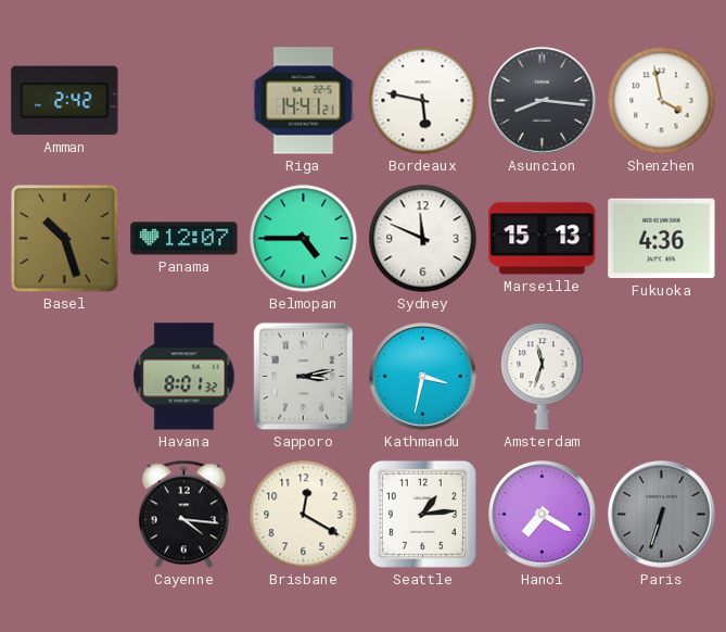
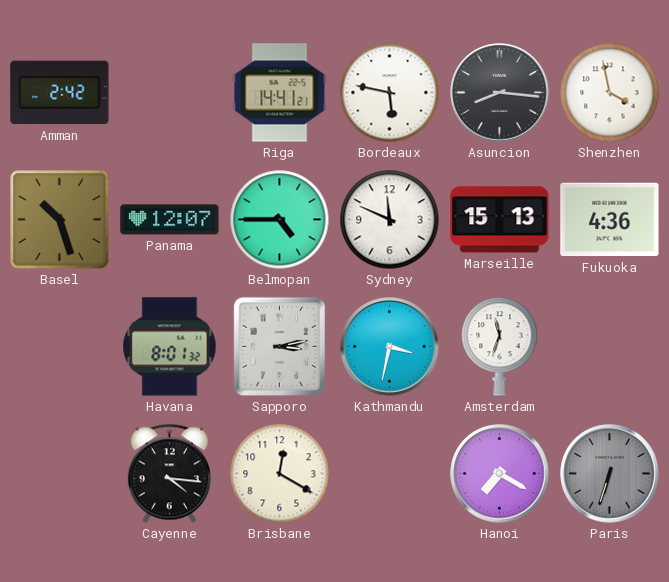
Seattle: 1:14 -> none (422, 514)
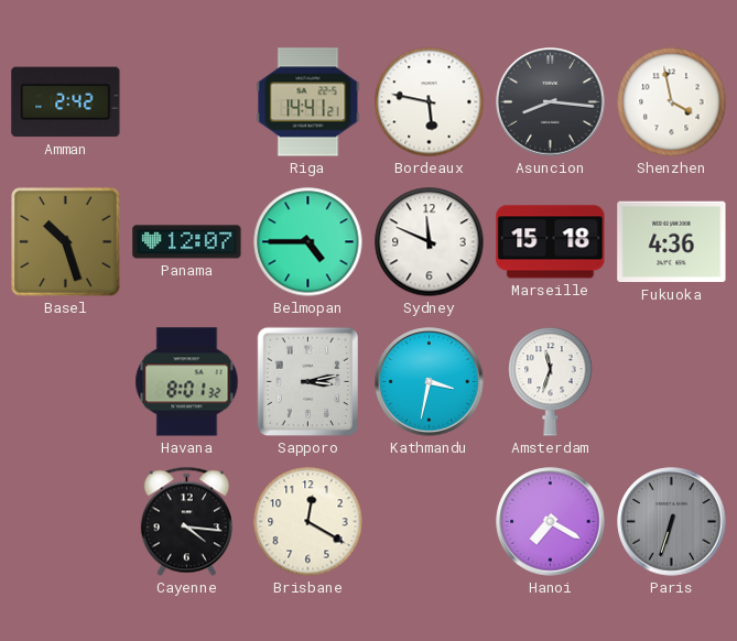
Marseille: 15:13 -> 15:18 (551, 242)
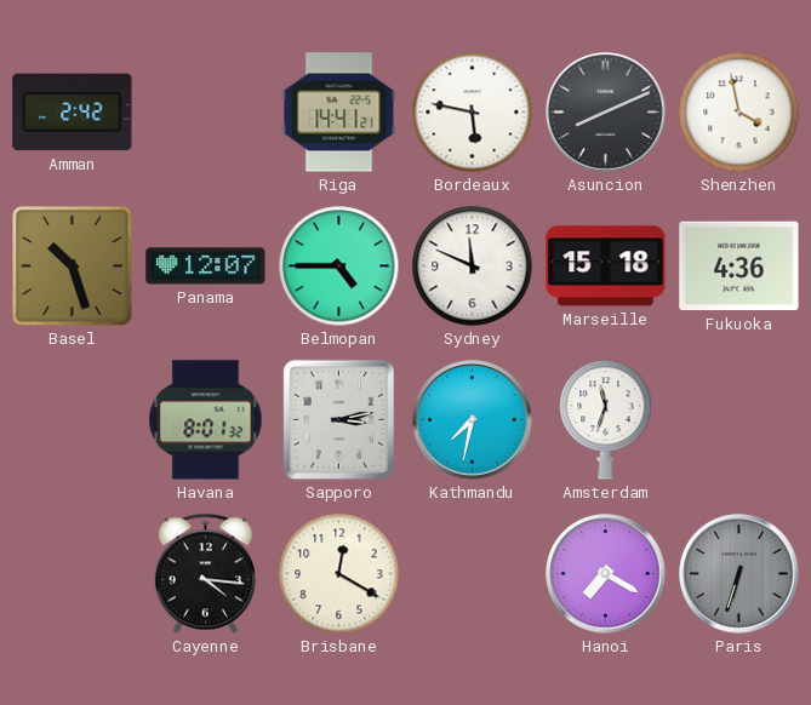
Asuncion: 8:16 -> 8:11 (606, 113)
Kathmandu: 3:32 -> 7:32 (473, 420)
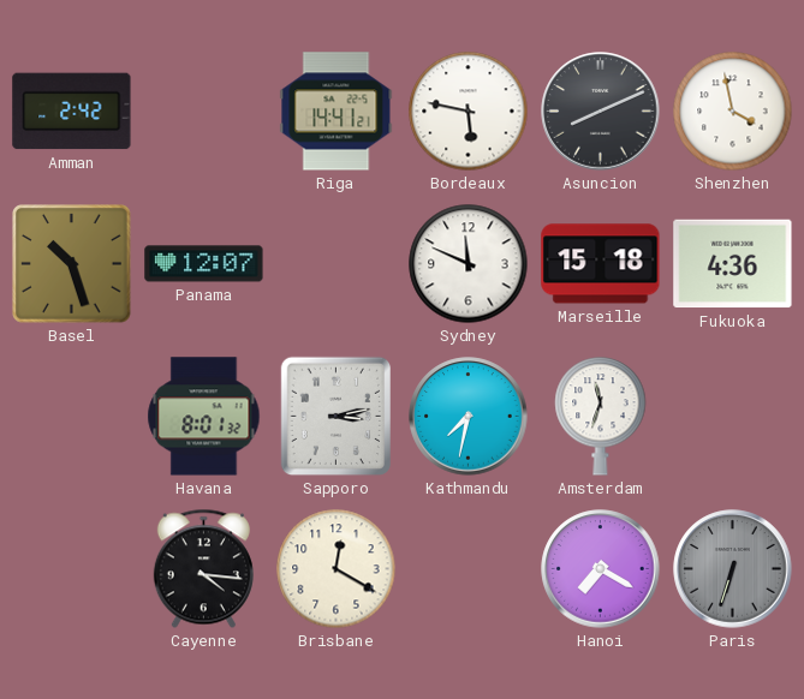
Belmopan: 4:45 -> none (339, 266)
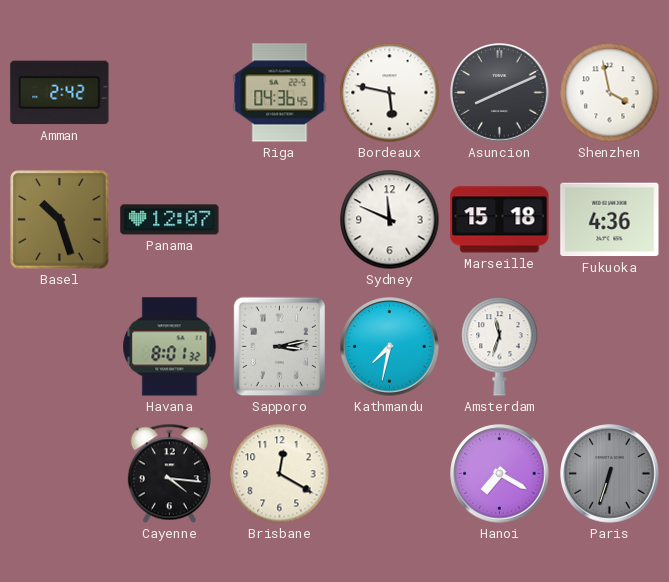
Riga: 14:41 -> 04:36 (280, 93)
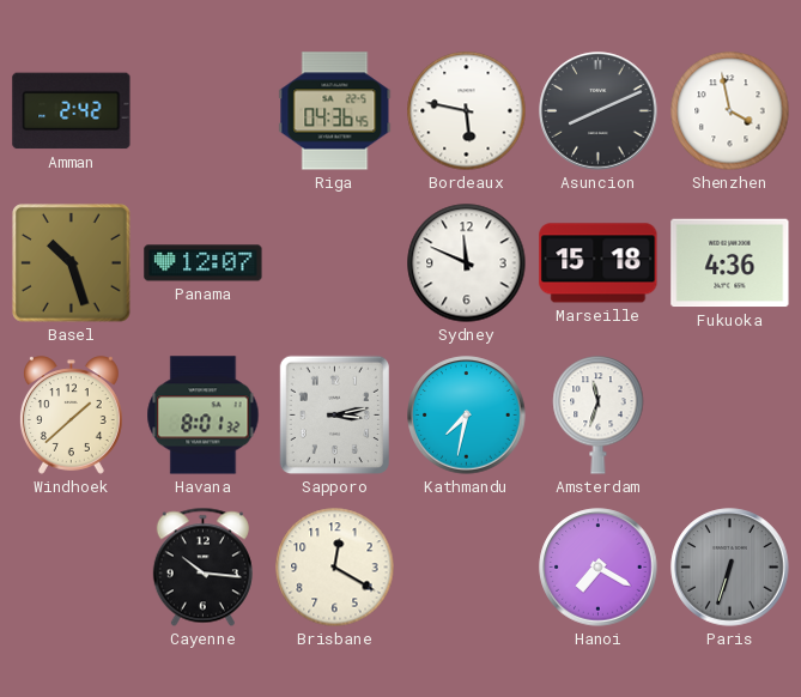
Windhoek: none -> 1:38 (71, 416)
Cayenne: 4:16 -> 10:16 (202, 568)
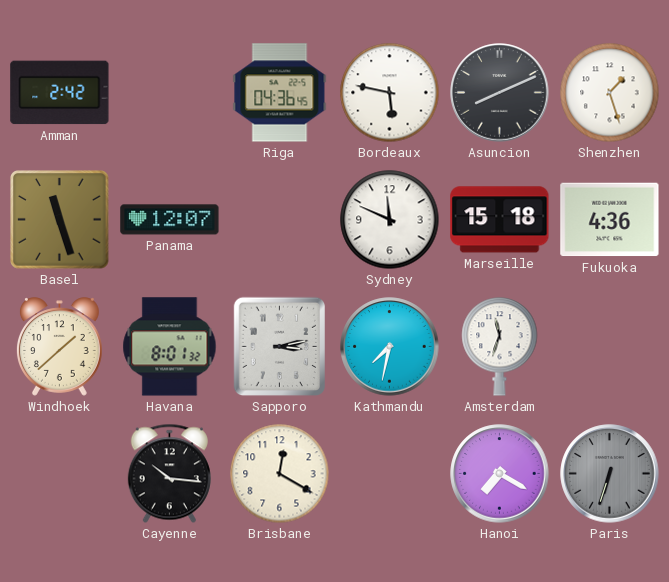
Shenzhen: 3:58 -> 1:27 (610, 93)
Basel: 10:27 -> 11:27 (60, 220)
